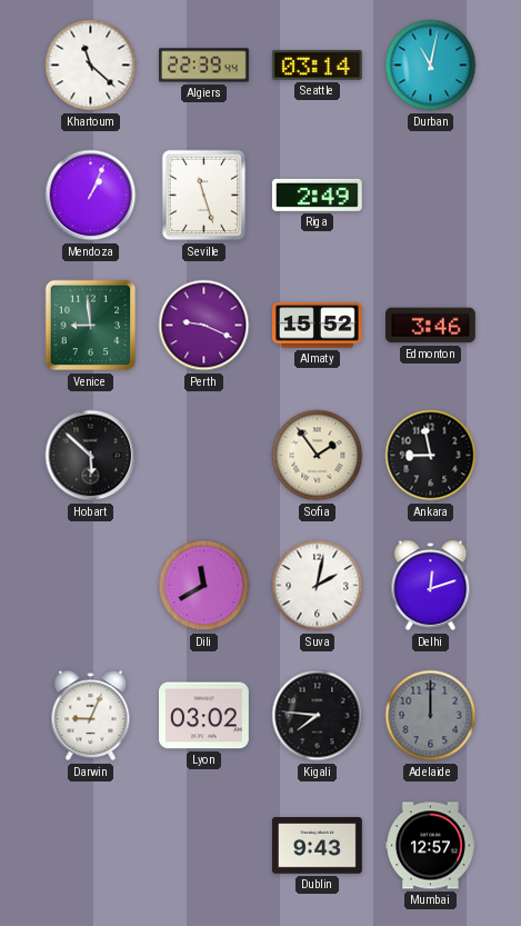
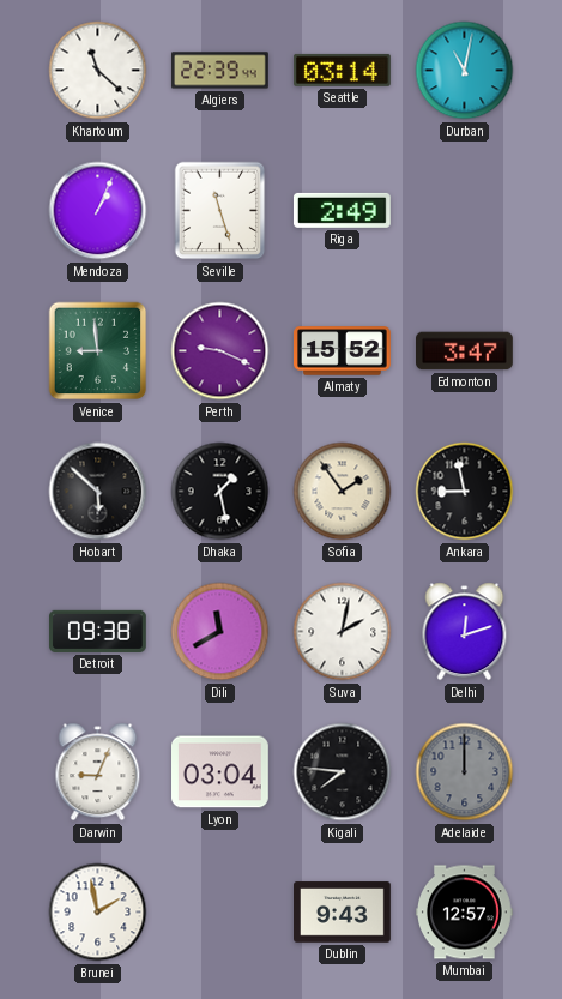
Edmonton: 3:46 -> 3:47 (465, 351)
Dhaka: none -> 1:28 (220, 492)
Detroit: none -> 09:38 (98, 631)
Lyon: 03:02 -> 03:04 (220, 772)
Brunei: none -> 1:58 (98, 913)
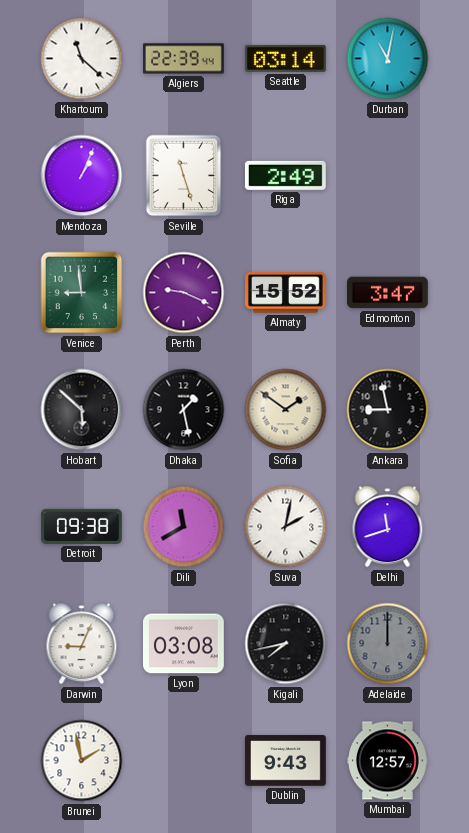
Sofia: 1:54 -> 1:51 (286, 410)
Delhi: 12:12 -> 11:42 (388, 527)
Lyon: 03:04 -> 03:08 (184, 644)
Kigali: 7:46 -> 7:43 (286, 644)
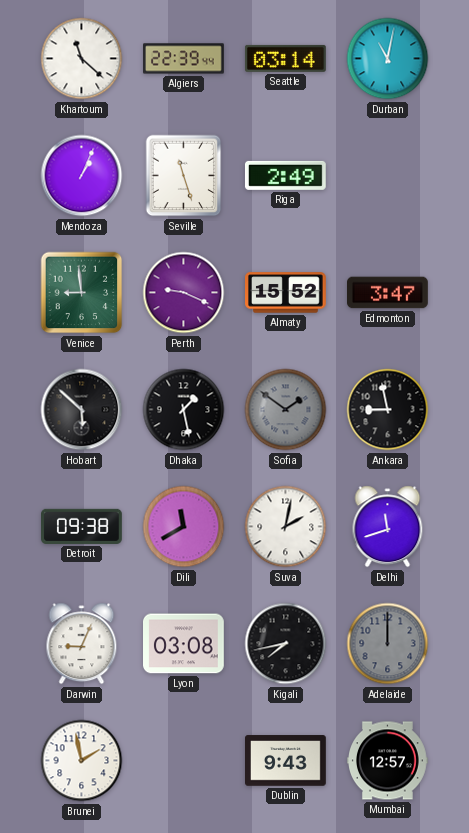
Sofia dial: cream -> grey (286, 410)
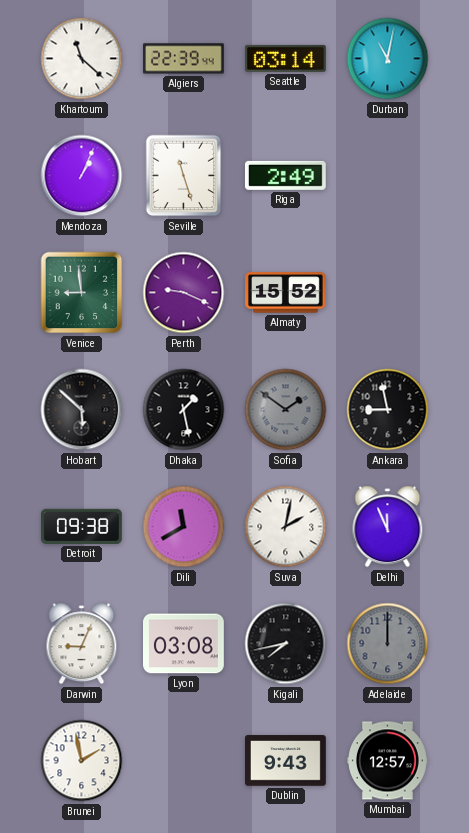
Edmonton: 3:47 -> none (388, 293)
Delhi: 11:42 -> 11:56 (388, 527)
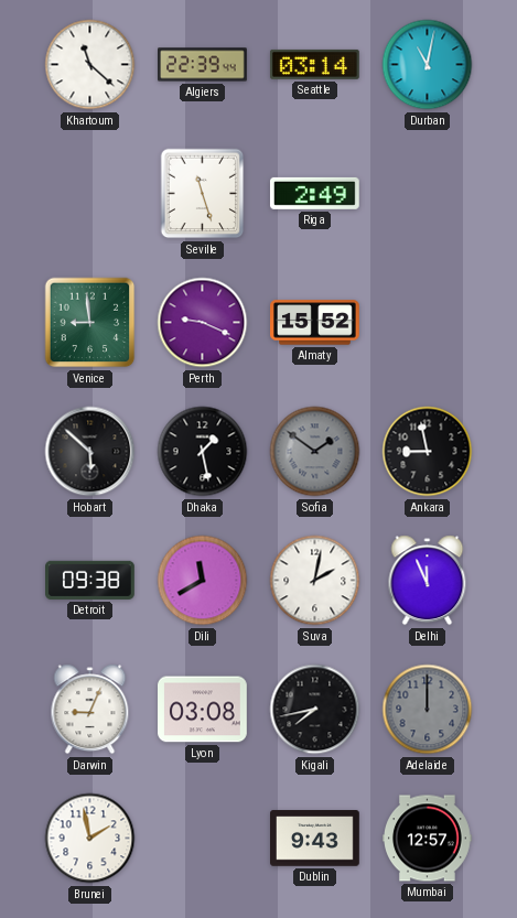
Mendoza: 1:04 -> none (82, 176)
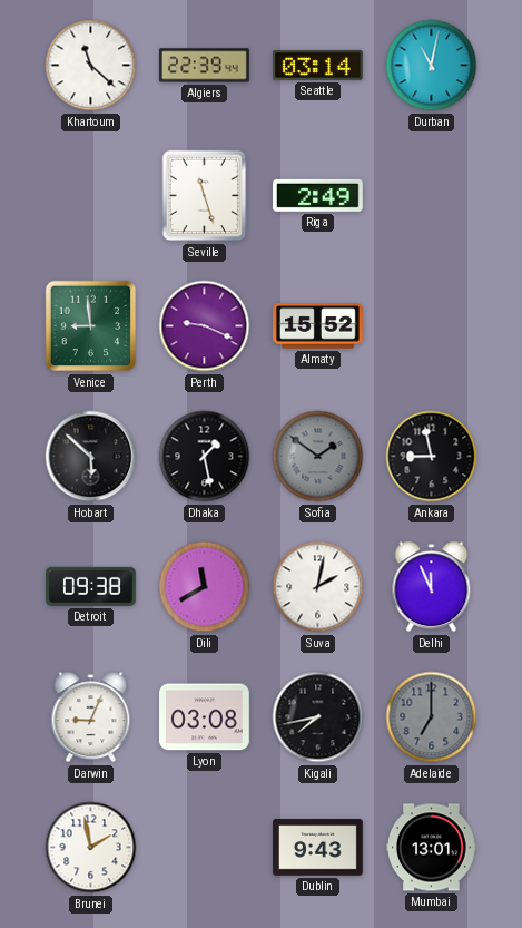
Adelaide: 12:00 -> 7:00 (432, 717)
Mumbai: 12:57 -> 13:01 (432, 848)
